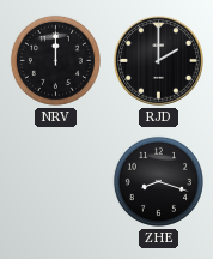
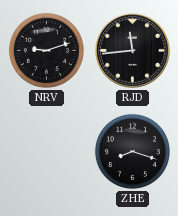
NRV: 12:00 -> 9:12 (46, 50)
RJD: 2:00 -> 11:44 (133, 51)
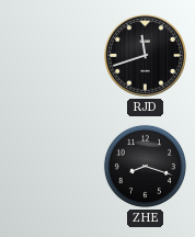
NRV: 9:12 -> none (46, 50)
RJD: 11:44 -> 11:42 (146, 56)
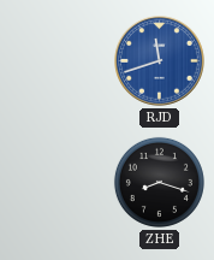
RJD dial: black -> blue (160, 61)
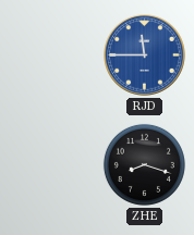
RJD: 11:42 -> 11:45 (145, 55)
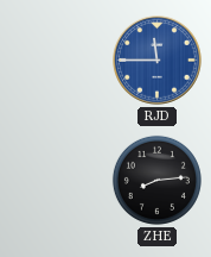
ZHE: 8:18 -> 8:14 (156, 180)
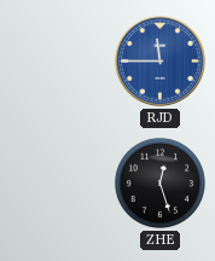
ZHE: 8:14 -> 12:27 (159, 182)
